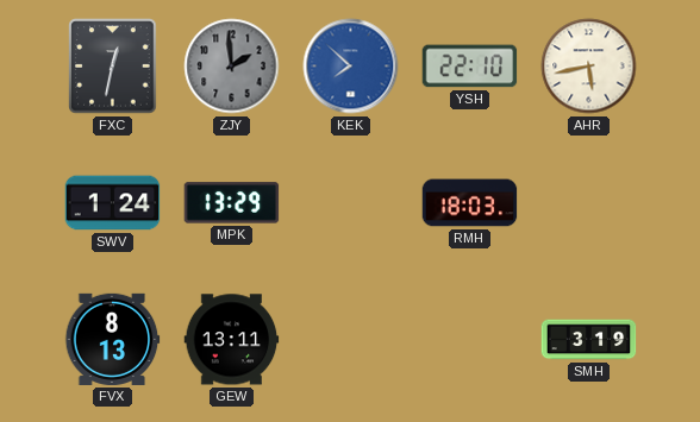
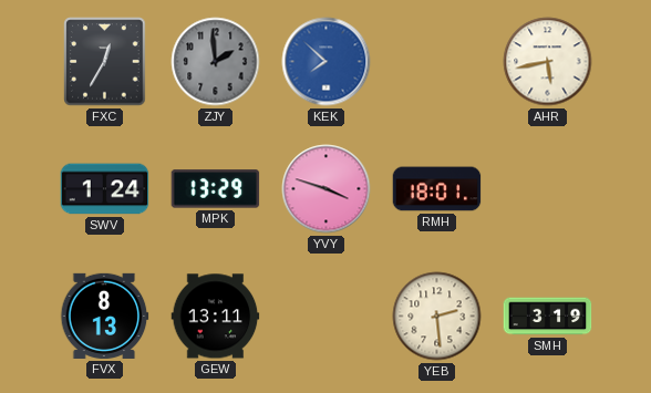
FXC: 12:32 -> 12:35 (105, 62)
YSH: 22:10 -> none (470, 67)
YVY: none -> 3:48 (327, 189)
RMH: 18:03 -> 18:01 (437, 189)
YEB: none -> 2:29 (437, 317)
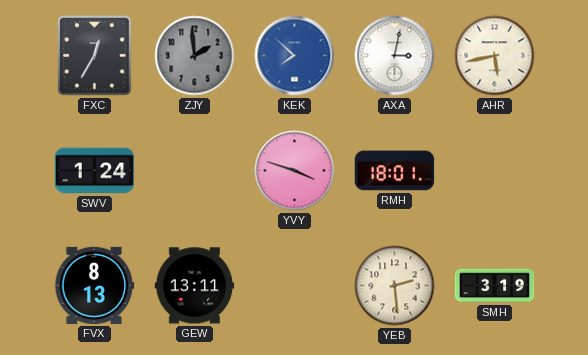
AXA: none -> 3:02 (395, 56)
MPK: 13:29 -> none (216, 189)
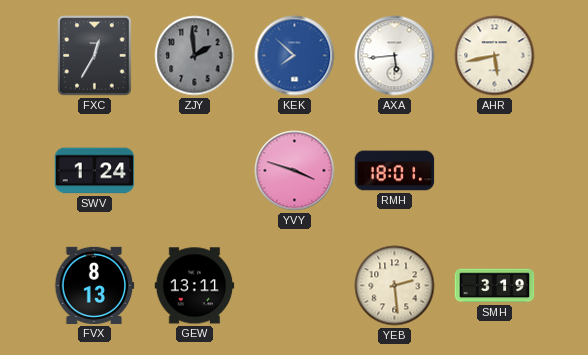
AXA: 3:02 -> 5:44 (395, 56)
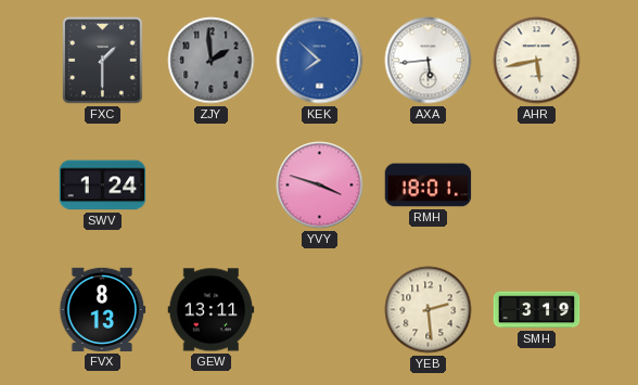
FXC: 12:35 -> 1:30 (103, 61)
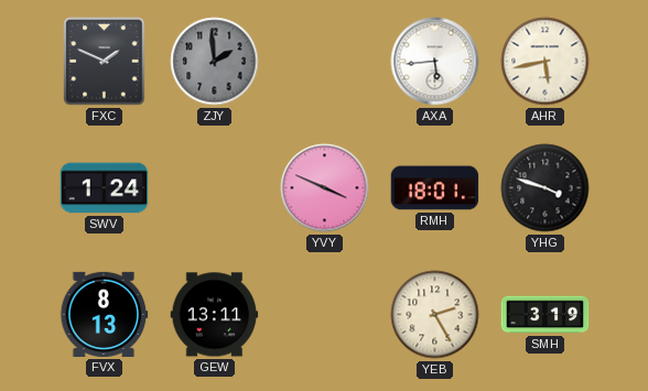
FXC: 1:30 -> 1:49 (105, 62)
KEK: 7:52 -> none (320, 61)
YVY: 3:48 -> 3:49 (325, 188)
YHG: none -> 3:48 (546, 188)
YEB: 2:29 -> 2:25 (435, 315)
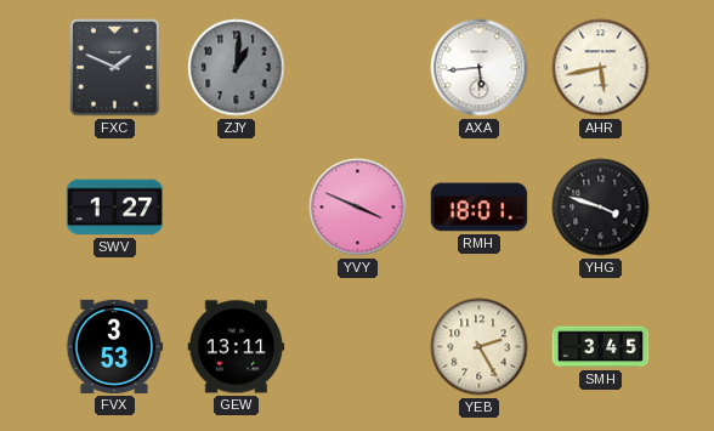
ZJY: 1:59 -> 1:01 (237, 68)
SWV: 1:24 -> 1:27 (115, 208)
FVX: 8:13 -> 3:53 (115, 346)
SMH: 3:19 -> 3:45 (601, 347)
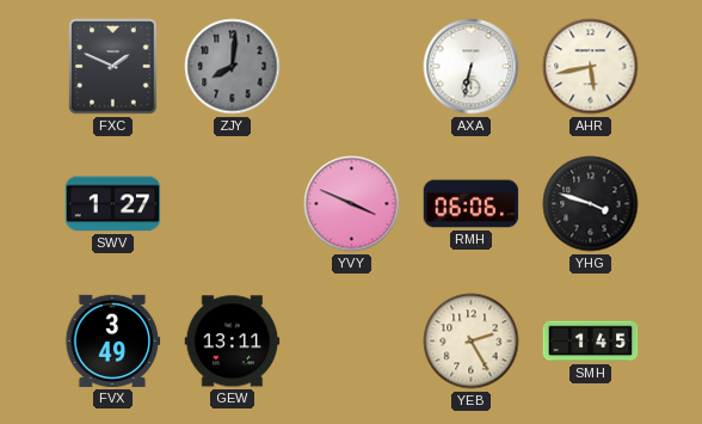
ZJY: 1:01 -> 8:01 (233, 67)
AXA: 5:44 -> 6:32 (472, 67)
RMH: 18:01 -> 06:06 (472, 204)
FVX: 3:53 -> 3:49 (113, 340)
SMH: 3:45 -> 1:45 (591, 342)
